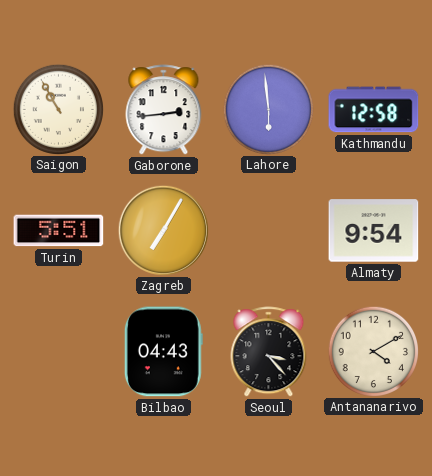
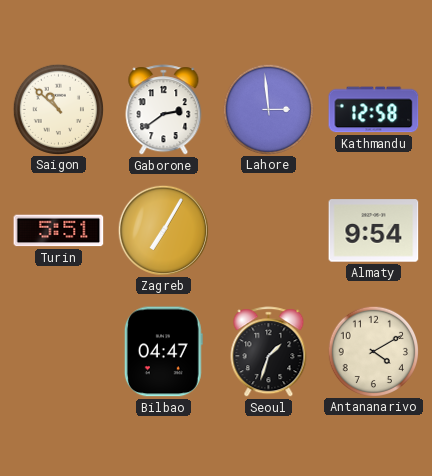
Saigon: 10:55 -> 10:52 (58, 109)
Gaborone: 2:44 -> 2:39 (164, 110)
Lahore: 5:59 -> 2:59 (268, 109)
Bilbao: 04:43 -> 04:47 (163, 352)
Seoul: 3:23 -> 1:33 (269, 352)
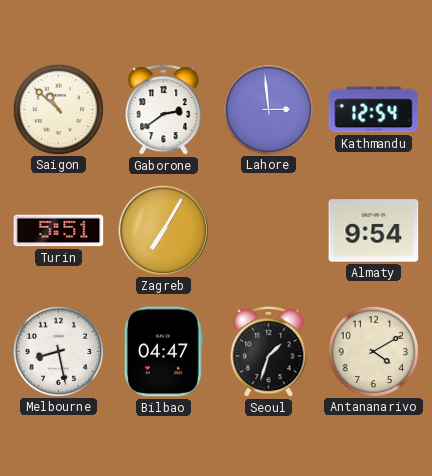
Kathmandu: 12:58 -> 12:54 (374, 110)
Melbourne: none -> 8:28 (58, 351)
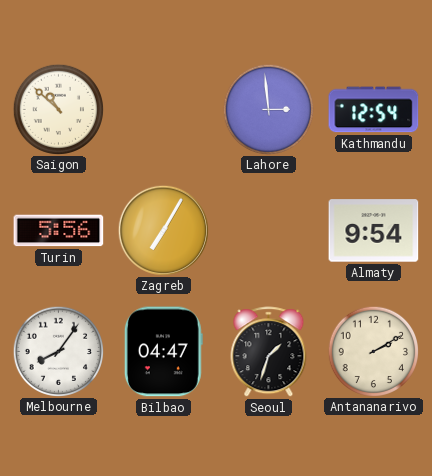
Gaborone: 2:39 -> none (164, 110)
Turin: 5:51 -> 5:56 (59, 231)
Melbourne: 8:28 -> 8:06 (58, 351)
Antananarivo: 4:10 -> 2:10 (373, 351)
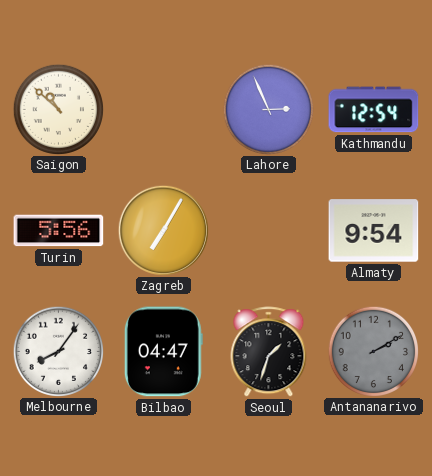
Lahore: 2:59 -> 2:56 (268, 109)
Antananarivo dial: cream -> grey (373, 351)
